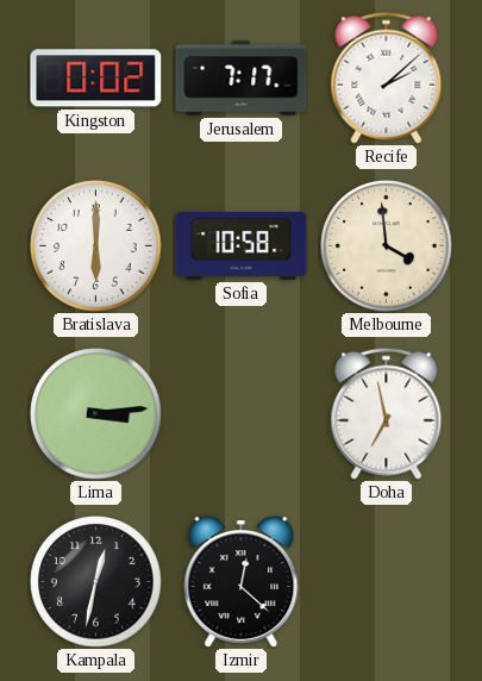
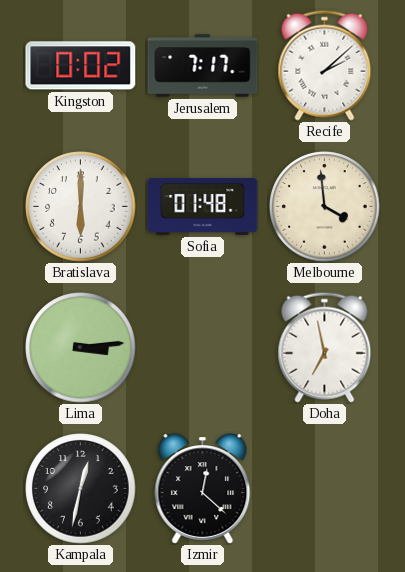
Sofia: 10:58 -> 01:48 (203, 206)
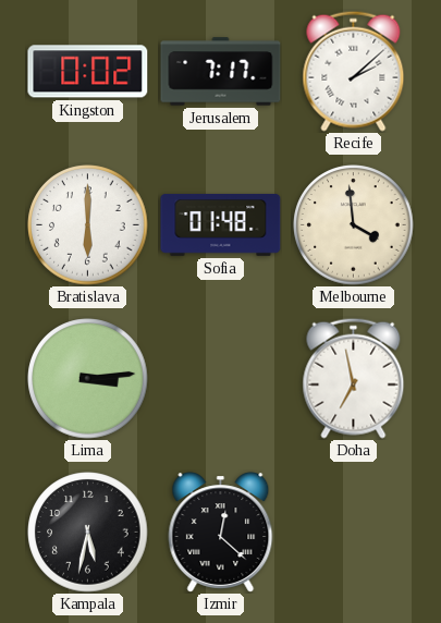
Kampala: 12:32 -> 5:32 (88, 533)
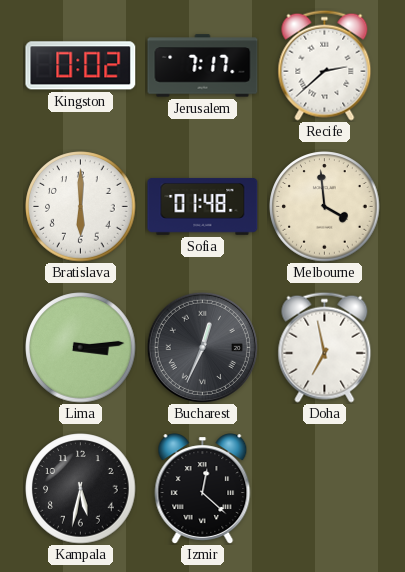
Recife: 2:08 -> 2:38 (325, 65)
Bucharest: none -> 12:34 (202, 347)
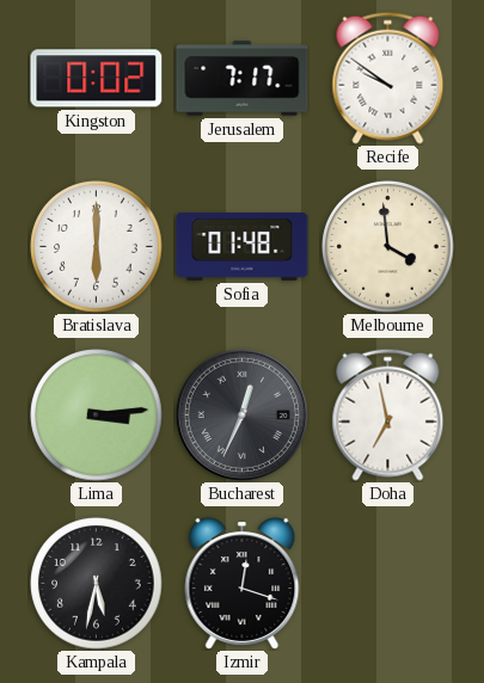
Recife: 2:38 -> 9:51 (388, 78)
Izmir: 12:22 -> 12:18 (243, 584)
